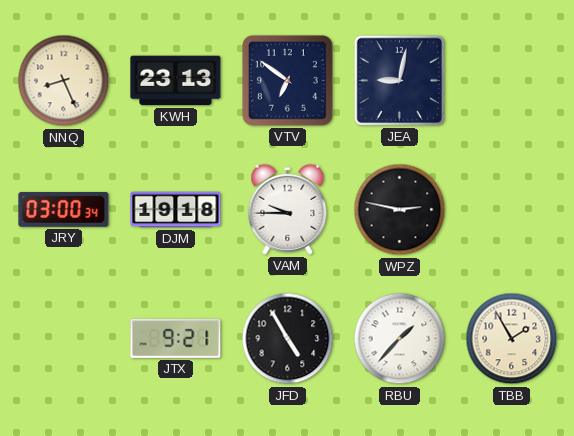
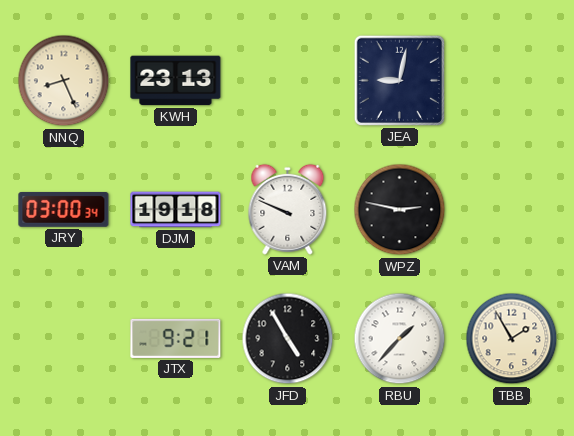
VTV: 6:51 -> none (287, 80)
VAM: 9:45 -> 9:49 (288, 209)
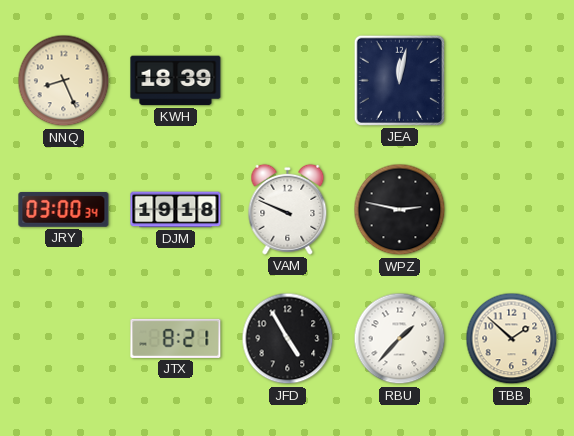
KWH: 23:13 -> 18:39 (176, 81)
JEA: 9:02 -> 12:02 (399, 80)
JTX: 9:21 -> 8:21 (176, 338)
TBB: 1:55 -> 1:52 (512, 339)
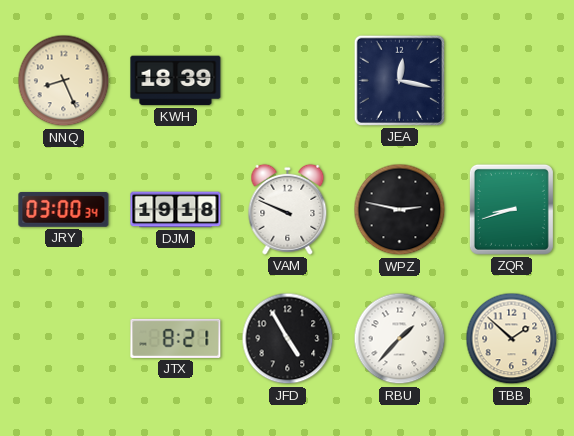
JEA: 12:02 -> 12:17 (399, 80)
ZQR: none -> 8:42 (511, 209)
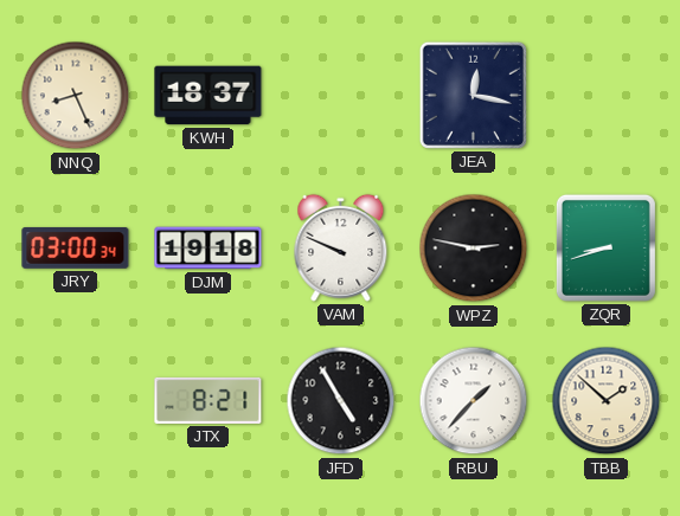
KWH: 18:39 -> 18:37 (209, 96)
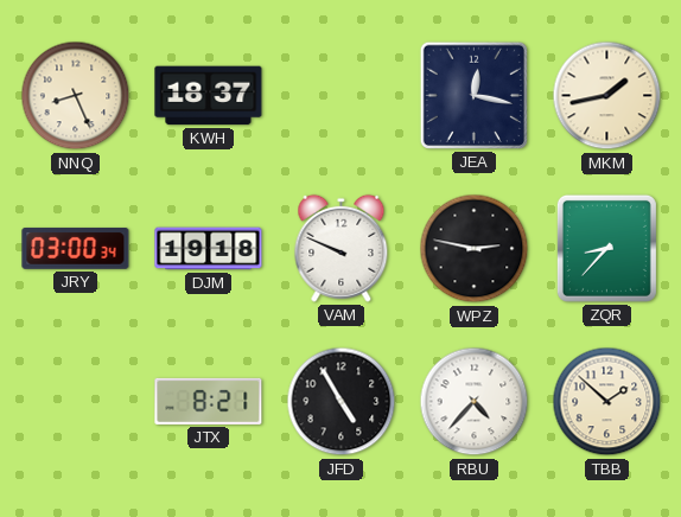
MKM: none -> 1:43 (607, 96)
ZQR: 8:42 -> 8:37 (606, 248)
RBU: 1:37 -> 4:37 (475, 402)
